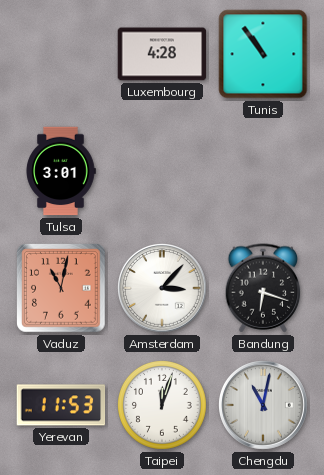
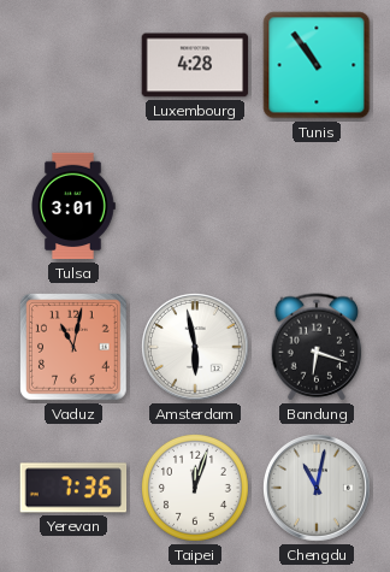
Amsterdam: 3:07 -> 5:58 (196, 348)
Yerevan: 11:53 -> 7:36 (73, 488)
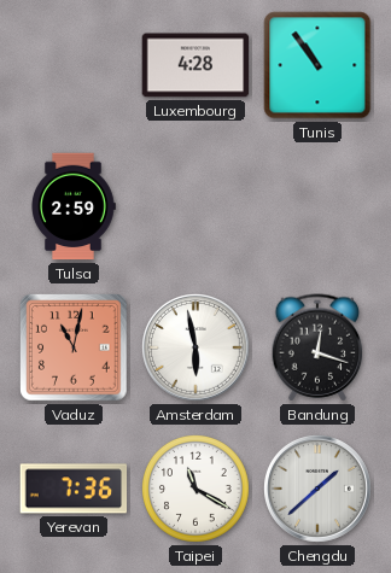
Tulsa: 3:01 -> 2:59 (74, 206)
Bandung: 6:18 -> 12:18 (317, 347)
Taipei: 12:03 -> 11:20 (197, 490)
Chengdu: 11:02 -> 1:38 (319, 490)
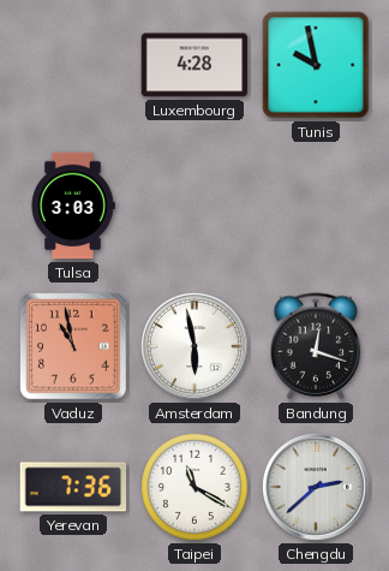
Tunis: 10:54 -> 9:58 (316, 65)
Tulsa: 2:59 -> 3:03 (73, 206)
Vaduz: 11:02 -> 10:58 (73, 346)
Chengdu: 1:38 -> 2:38 (317, 488)
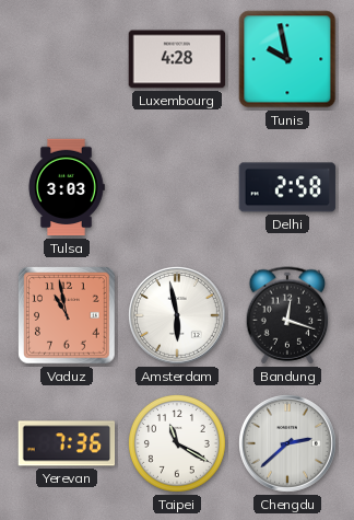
Delhi: none -> 2:58 (287, 187)
